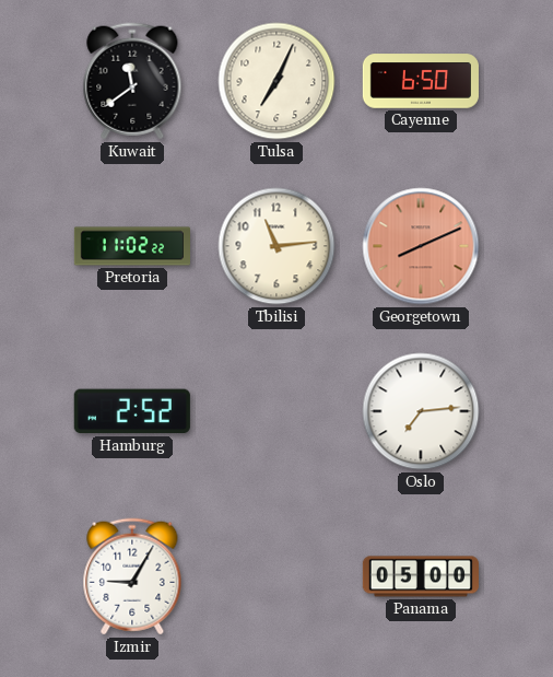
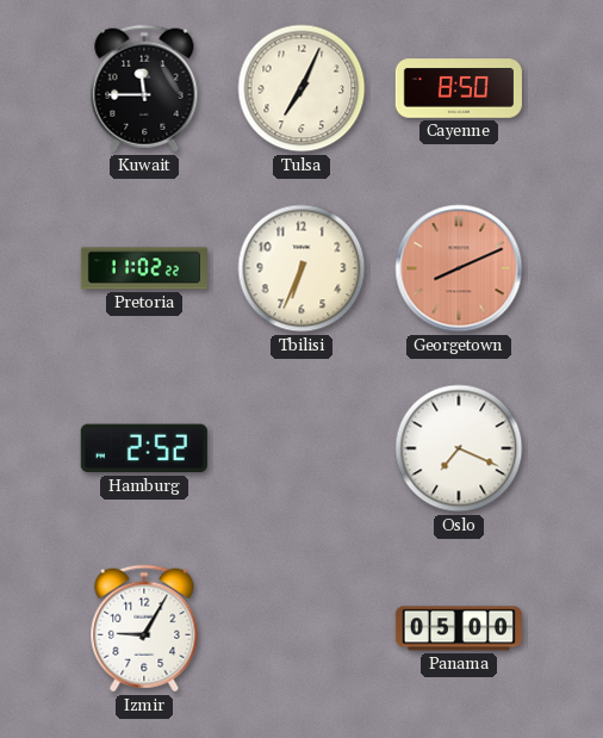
Kuwait: 11:39 -> 11:45 (144, 88)
Cayenne: 6:50 -> 8:50 (459, 88)
Tbilisi: 11:14 -> 6:34 (301, 268)
Oslo: 7:14 -> 7:19 (459, 448)
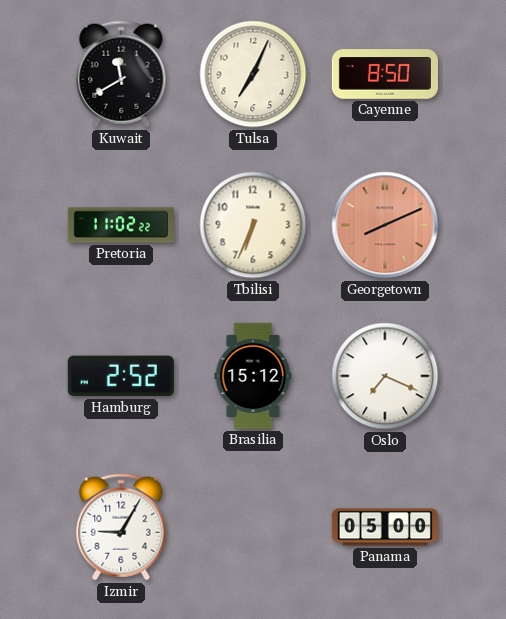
Kuwait: 11:45 -> 11:40 (121, 74)
Brasilia: none -> 15:12 (253, 376)
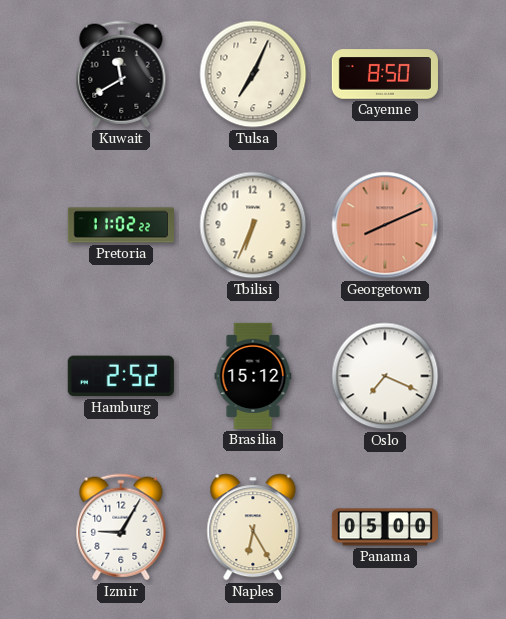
Naples: none -> 6:25 (253, 527)
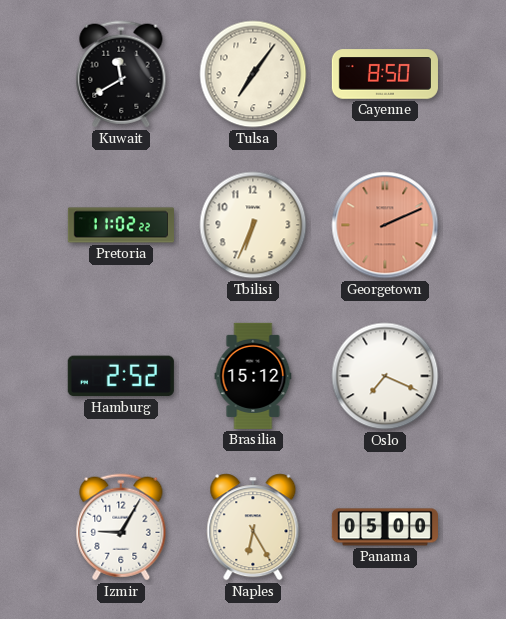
Tulsa: 7:04 -> 7:06 (253, 74)
Georgetown: 8:11 -> 2:11 (385, 225)
